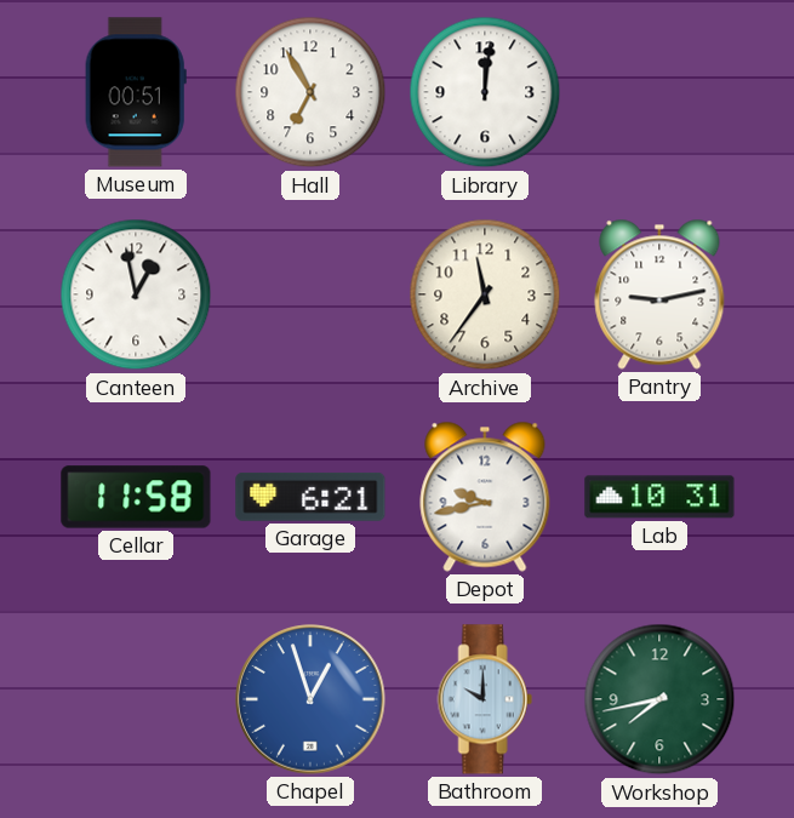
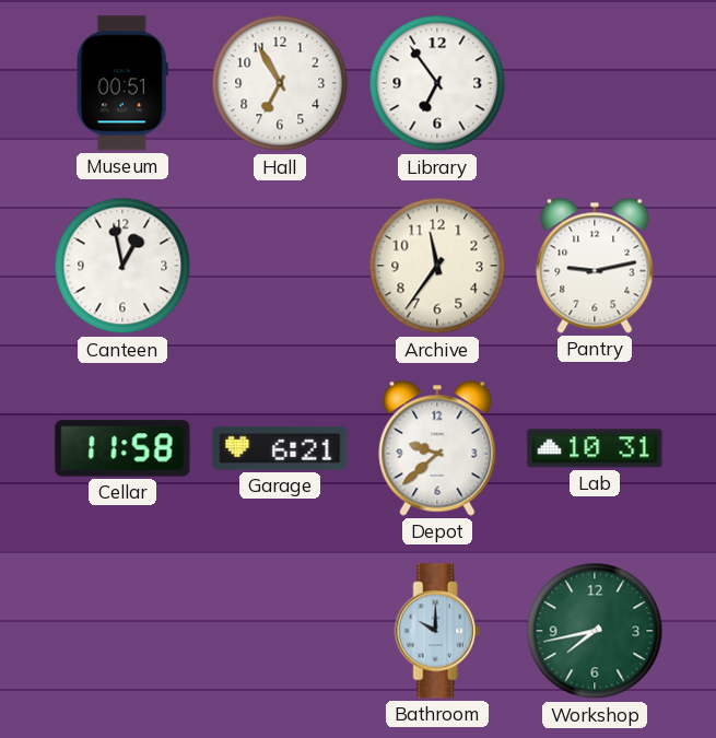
Library: 12:01 -> 6:54 (437, 83)
Depot: 9:43 -> 9:38 (437, 448)
Chapel: 12:57 -> none (310, 699)
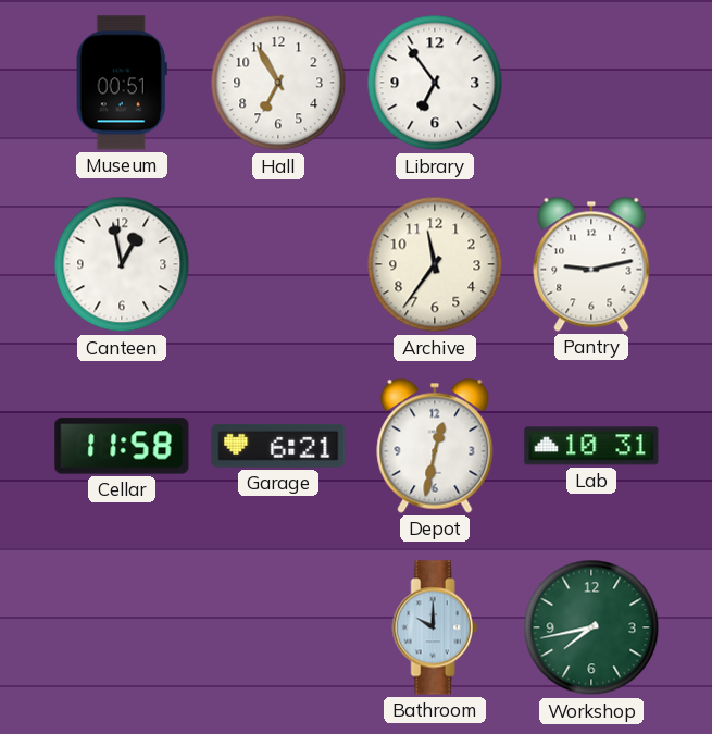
Depot: 9:38 -> 12:32 (435, 446)
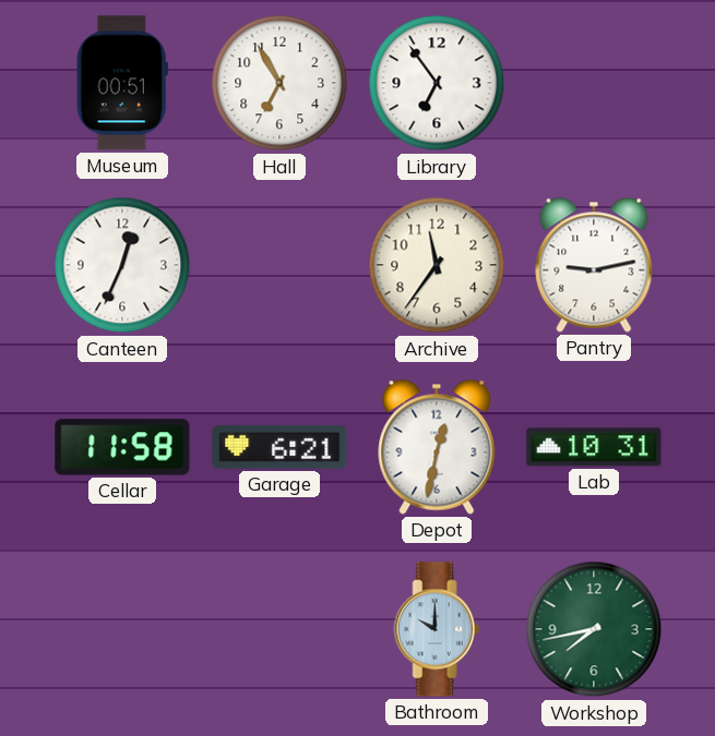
Canteen: 12:58 -> 12:34 (122, 265)
